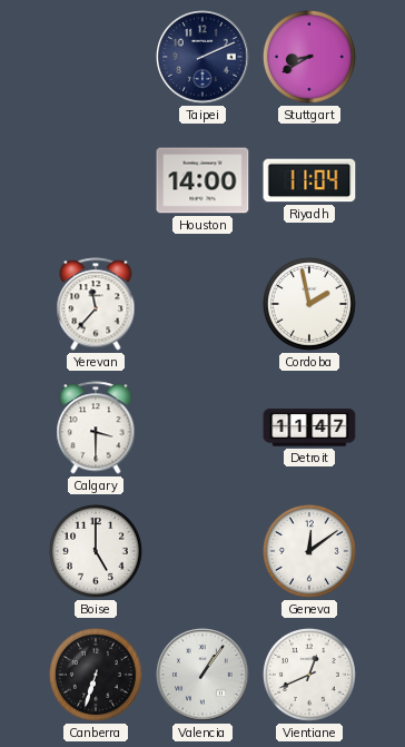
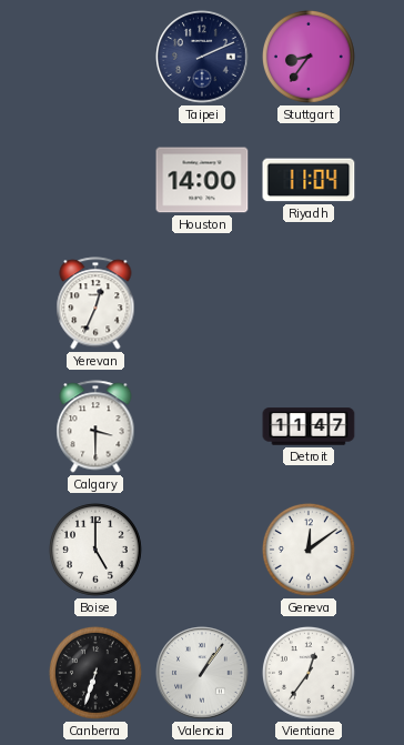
Stuttgart: 8:40 -> 8:36 (309, 57)
Yerevan: 11:37 -> 12:34 (95, 303)
Cordoba: 1:58 -> none (309, 304)
Vientiane: 12:41 -> 12:36 (309, 673)
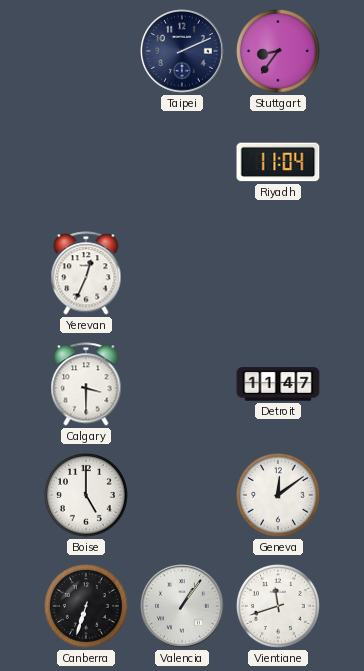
Houston: 14:00 -> none (202, 180)
Vientiane: 12:36 -> 11:42 (278, 606)
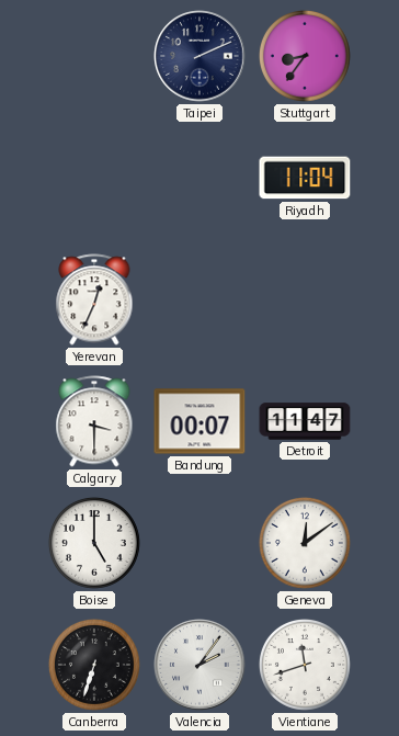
Bandung: none -> 00:07 (200, 421)
Valencia: 1:06 -> 2:06 (200, 665)
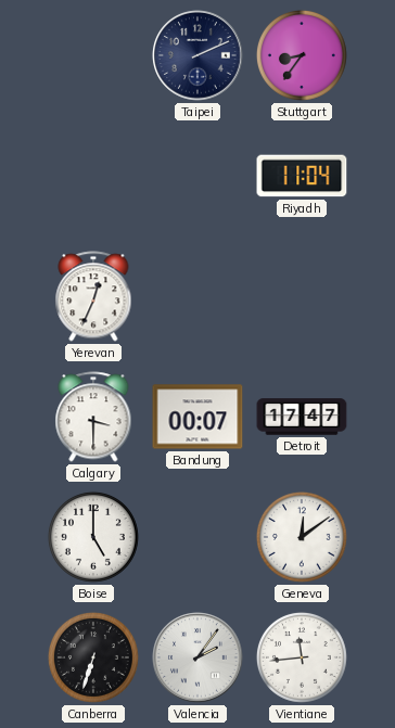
Detroit: 11:47 -> 17:47 (302, 417)
Vientiane: 11:42 -> 11:44 (302, 657)
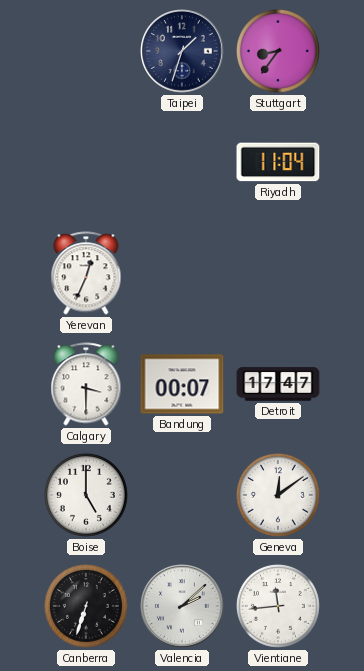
Taipei: 2:11 -> 1:33 (182, 51)
Valencia: 2:06 -> 2:08 (182, 606)
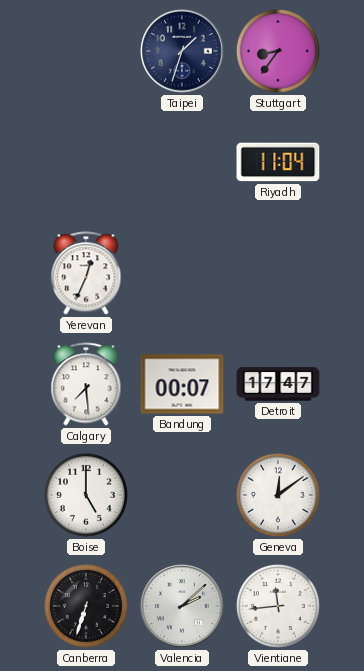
Calgary: 3:30 -> 7:29 (86, 384)
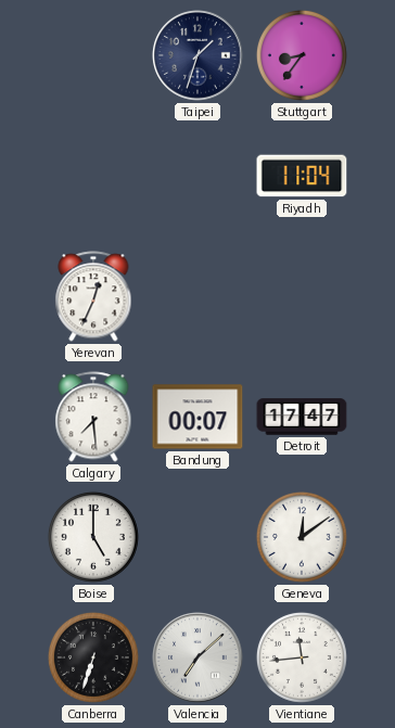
Valencia: 2:08 -> 7:08 (197, 657)
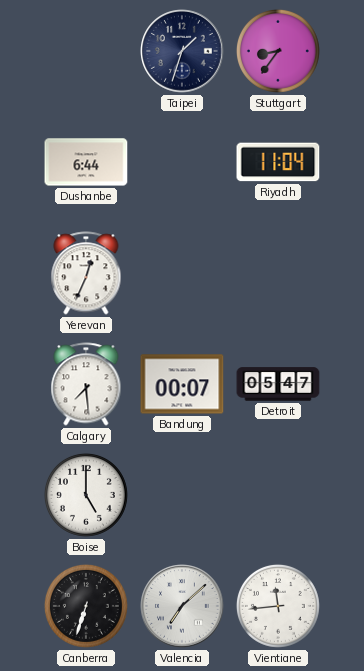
Dushanbe: none -> 6:44 (86, 162)
Detroit: 17:47 -> 05:47 (278, 384)
Geneva: 12:09 -> none (302, 537)
